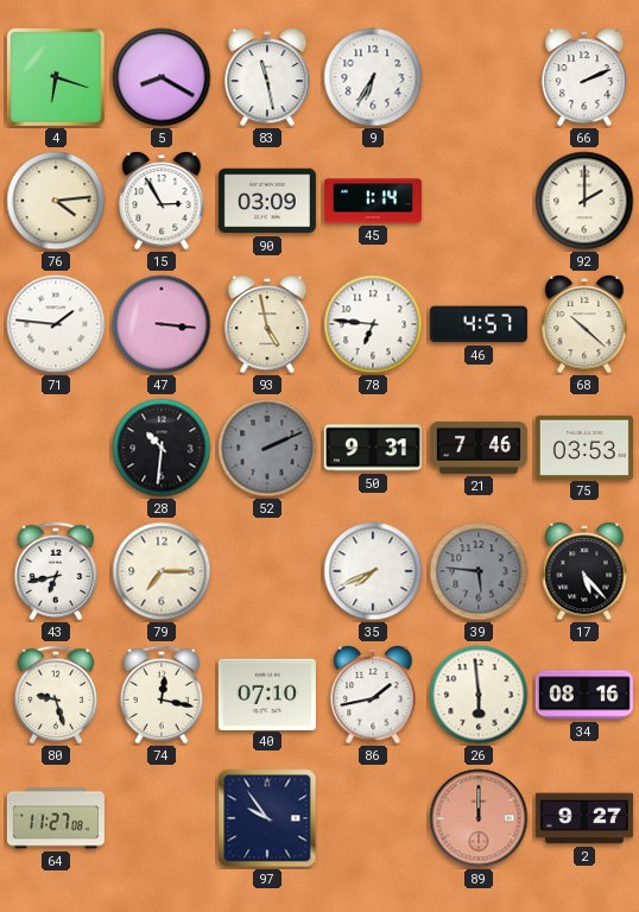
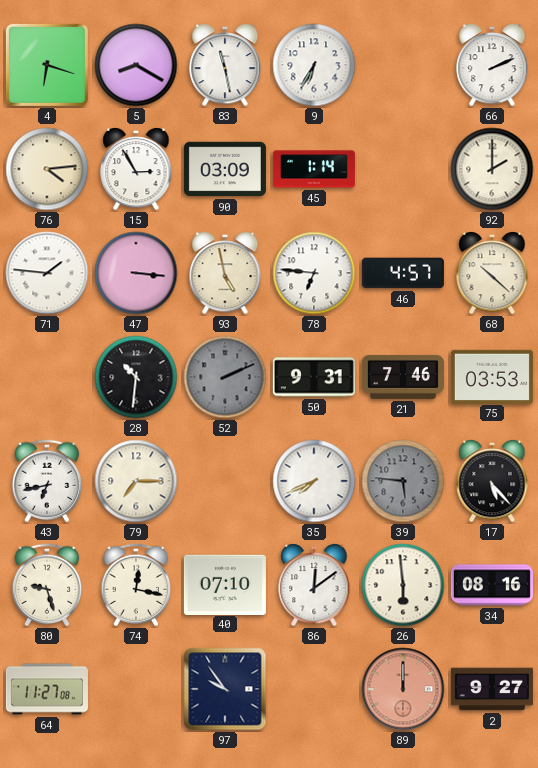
86: 1:43 -> 12:09 (314, 585)
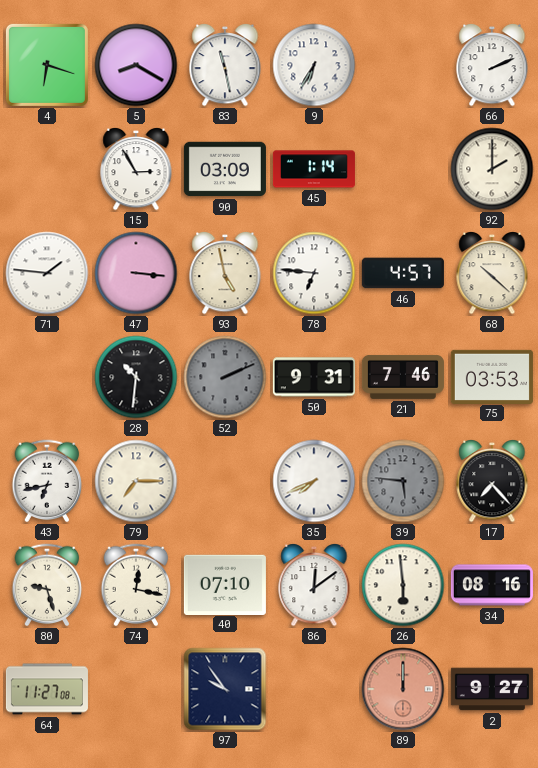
76: 4:14 -> none (47, 169)
17: 5:23 -> 7:23 (492, 481)
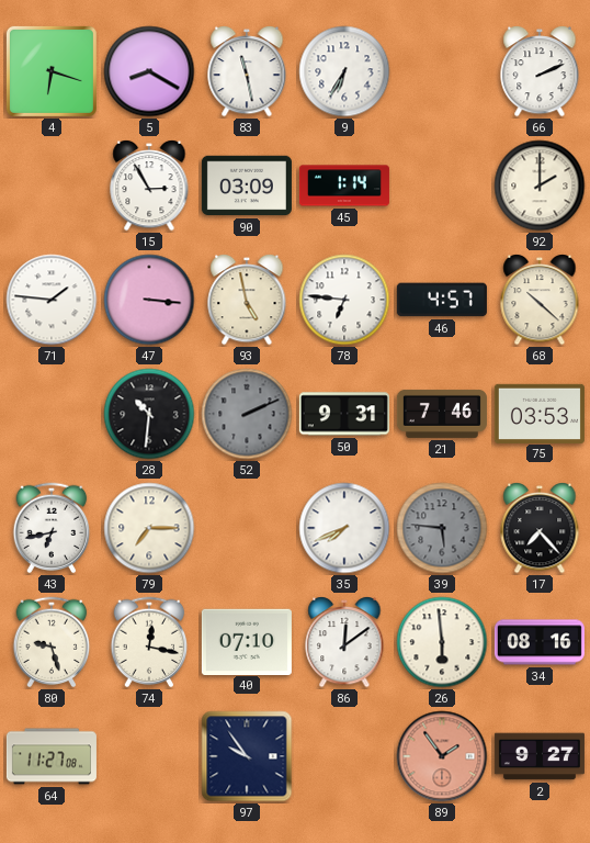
89: 12:00 -> 1:54 (442, 756)
